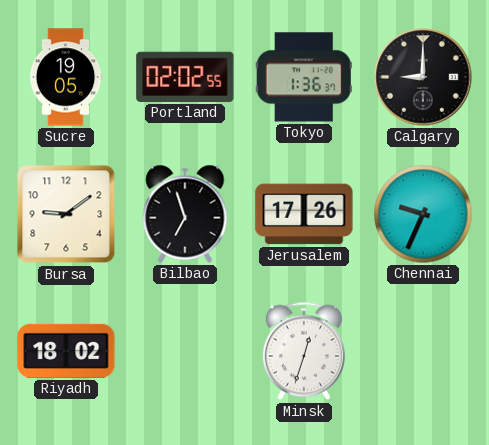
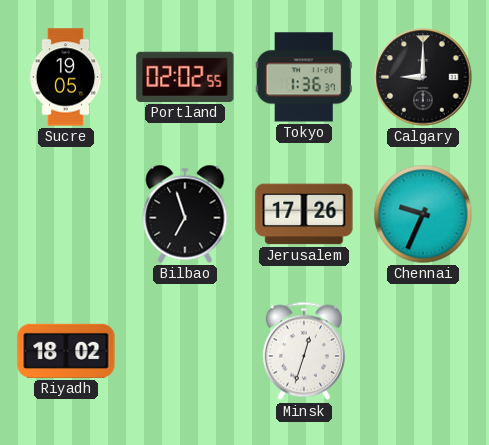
Bursa: 9:09 -> none (66, 214)
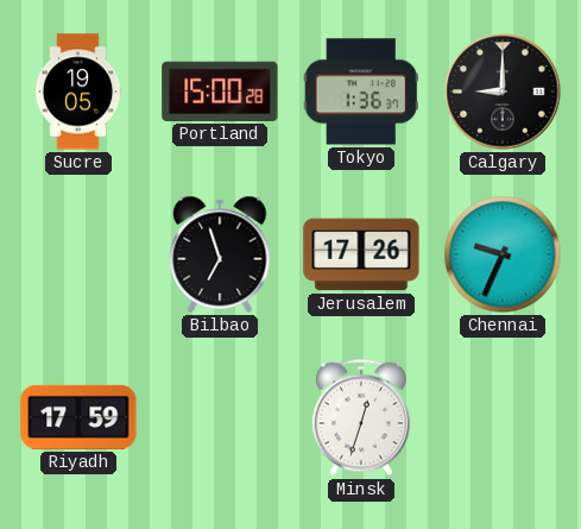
Portland: 02:02 -> 15:00 (220, 92)
Riyadh: 18:02 -> 17:59 (78, 417)
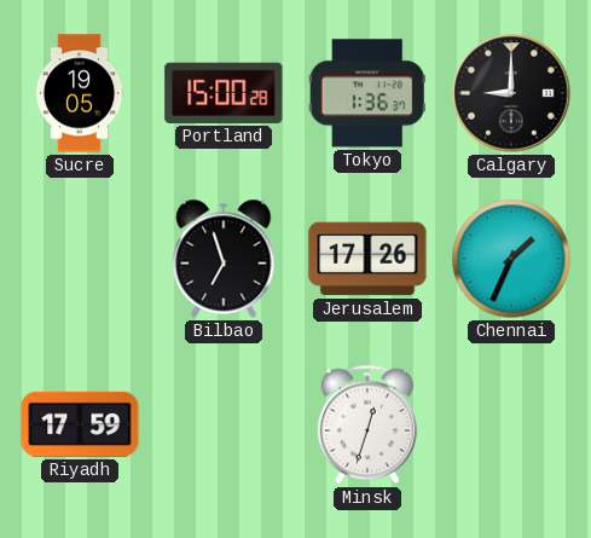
Chennai: 9:34 -> 1:34 (511, 259)
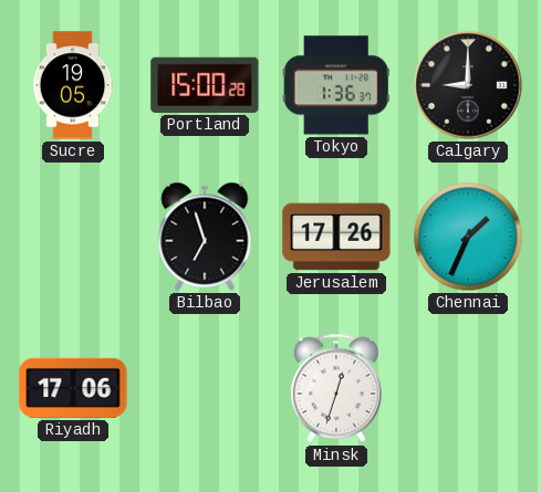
Riyadh: 17:59 -> 17:06 (73, 388)
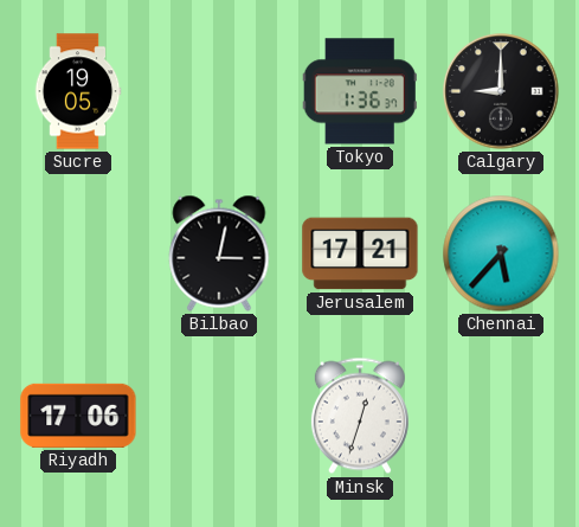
Portland: 15:00 -> none (205, 85)
Bilbao: 6:57 -> 3:02 (219, 253)
Jerusalem: 17:26 -> 17:21 (360, 253)
Chennai: 1:34 -> 5:37 (501, 253)
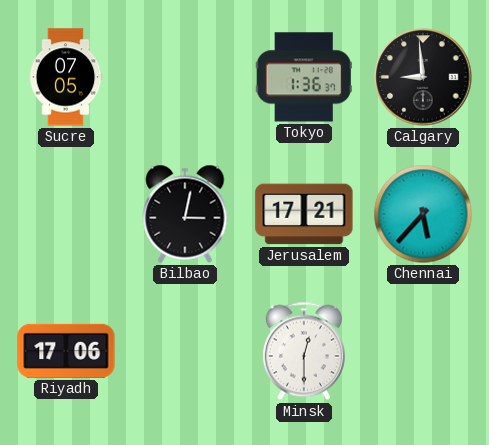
Sucre: 19:05 -> 07:05 (66, 77)
Calgary: 9:00 -> 8:59 (423, 77)
Minsk: 12:33 -> 12:30 (304, 351)
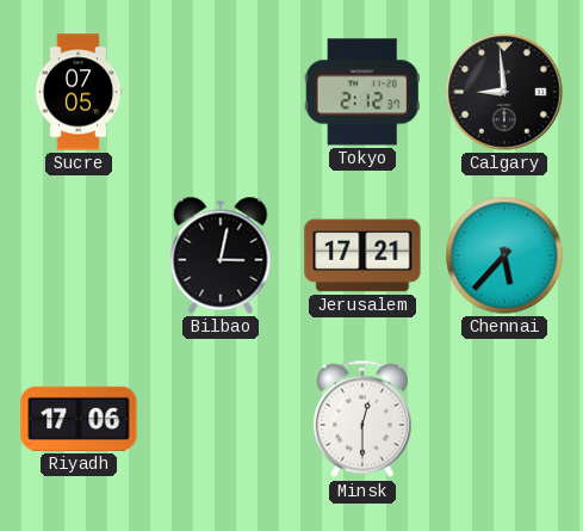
Tokyo: 1:36 -> 2:12 (362, 92)
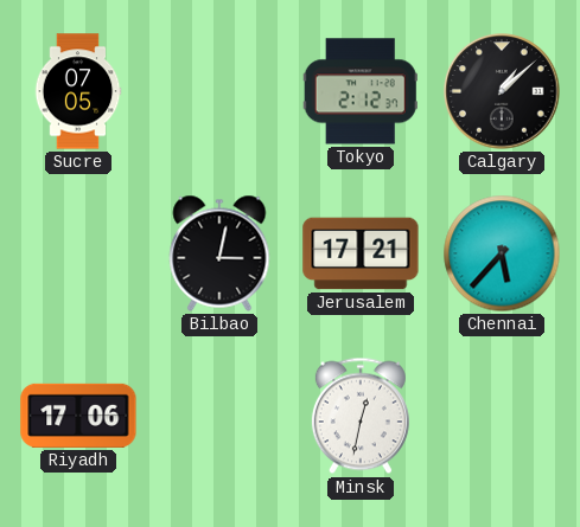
Calgary: 8:59 -> 1:08 (502, 91)
Minsk: 12:30 -> 12:32 (361, 416)
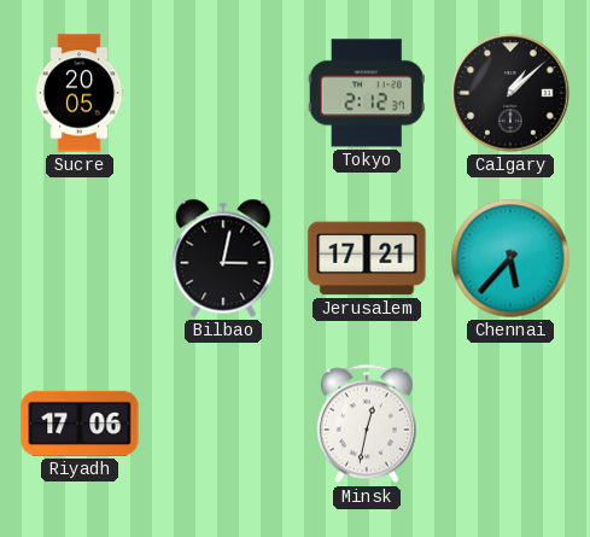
Sucre: 07:05 -> 20:05 (80, 93)
